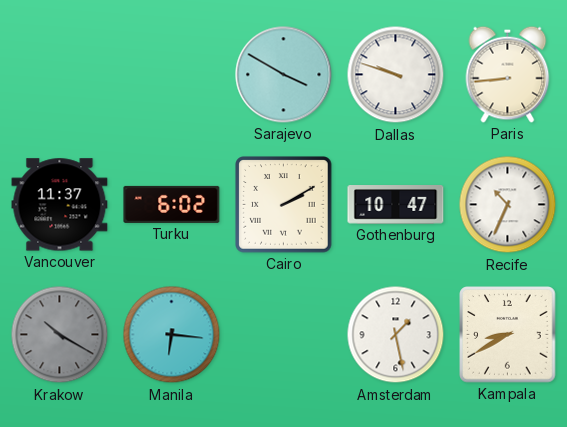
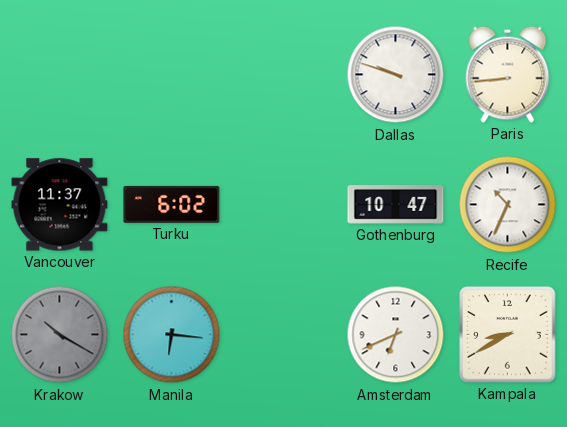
Sarajevo: 3:50 -> none (284, 75)
Cairo: 2:10 -> none (284, 205)
Amsterdam: 1:28 -> 6:41 (396, 335)
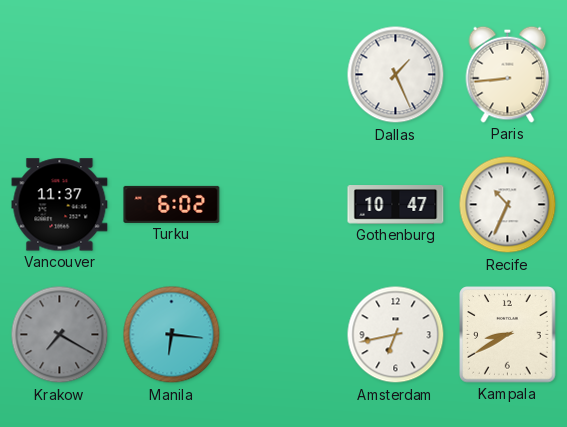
Dallas: 9:48 -> 1:26 (396, 75)
Krakow: 10:20 -> 7:20 (60, 335)
Amsterdam: 6:41 -> 6:43 (396, 335)
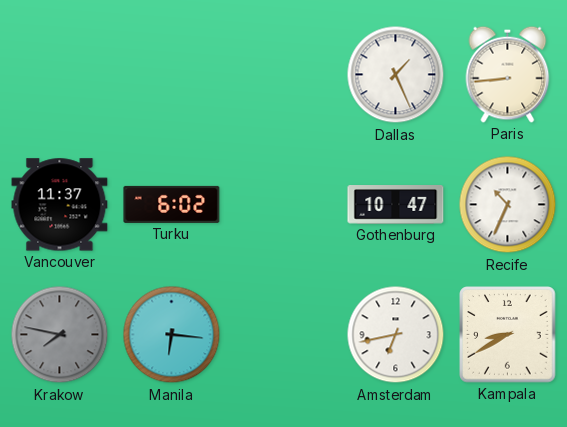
Krakow: 7:20 -> 7:47 (60, 335)
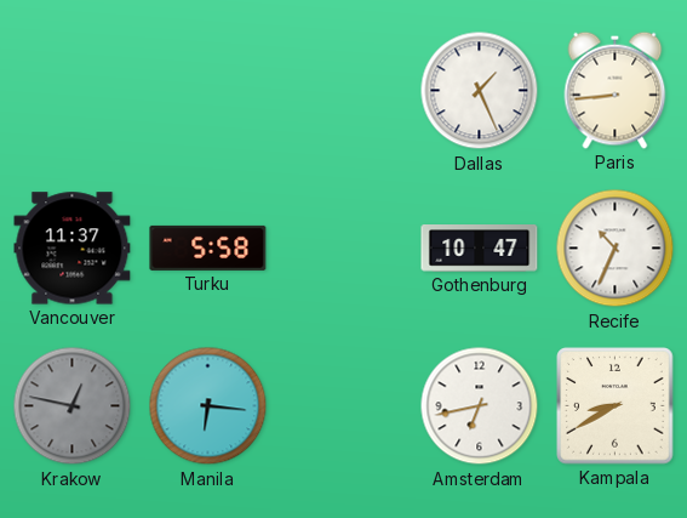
Turku: 6:02 -> 5:58 (208, 247)
Krakow: 7:47 -> 12:47 (73, 406)
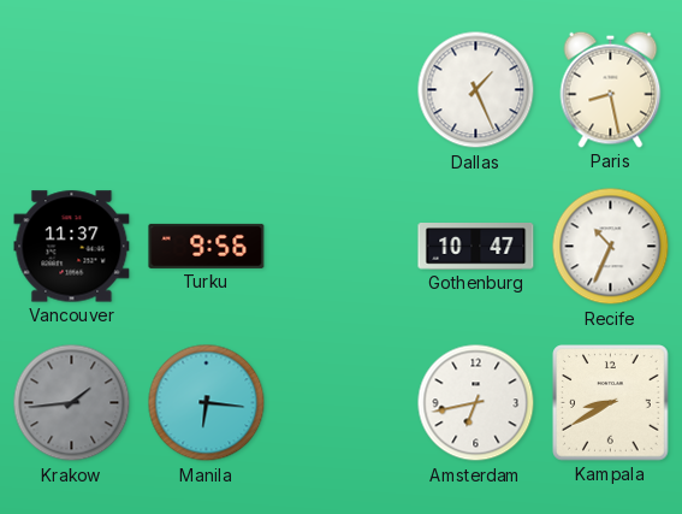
Paris: 8:44 -> 8:28 (611, 89)
Turku: 5:58 -> 9:56 (207, 246)
Krakow: 12:47 -> 1:44 (72, 403)
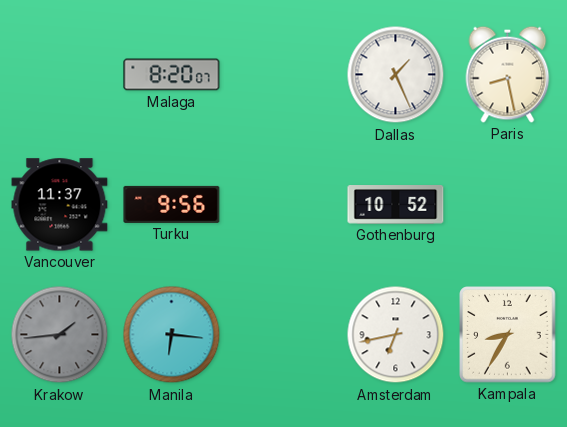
Malaga: none -> 8:20 (172, 75)
Gothenburg: 10:47 -> 10:52 (396, 205)
Recife: 10:34 -> none (611, 247)
Kampala: 8:40 -> 8:35 (508, 335)
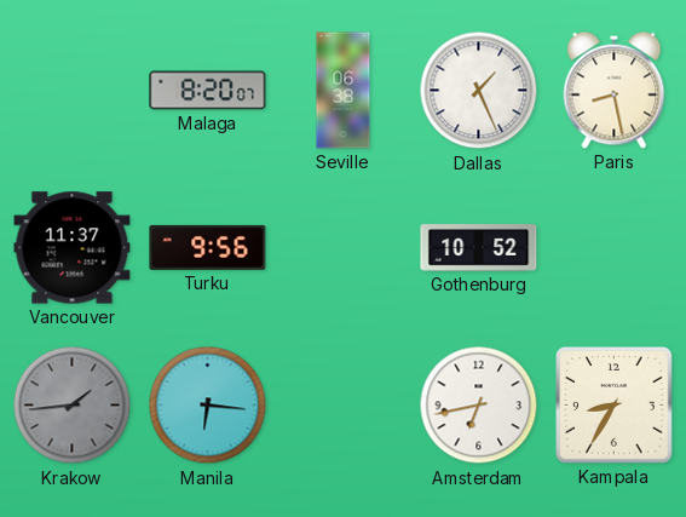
Seville: none -> 06:38 (344, 91)
